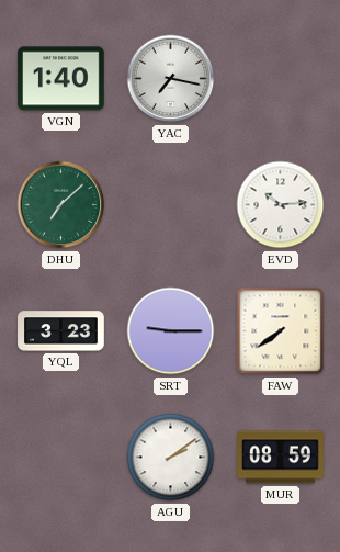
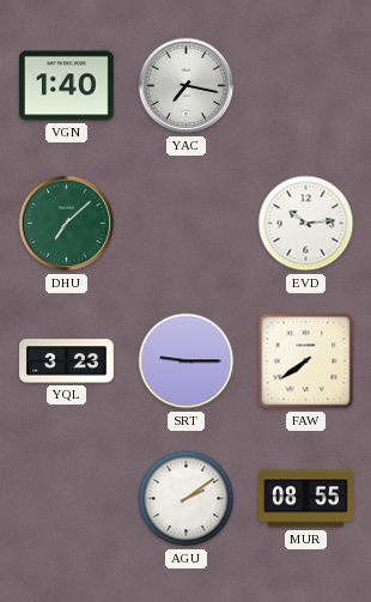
MUR: 08:59 -> 08:55 (306, 499)
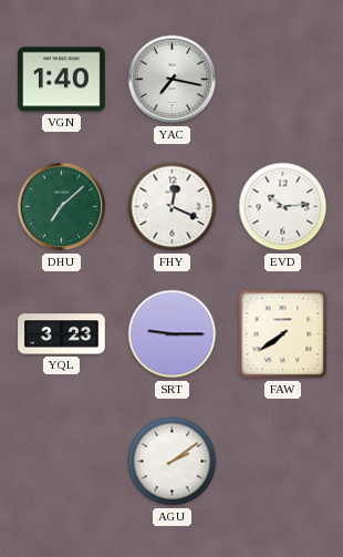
FHY: none -> 12:19 (173, 207)
MUR: 08:55 -> none (306, 499)
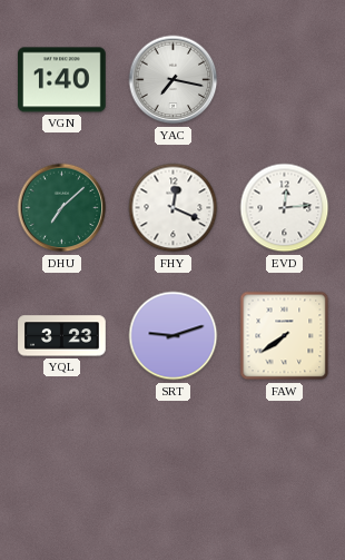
EVD: 10:14 -> 12:14 (285, 208)
SRT: 9:15 -> 9:12 (174, 336)
AGU: 2:09 -> none (173, 462)
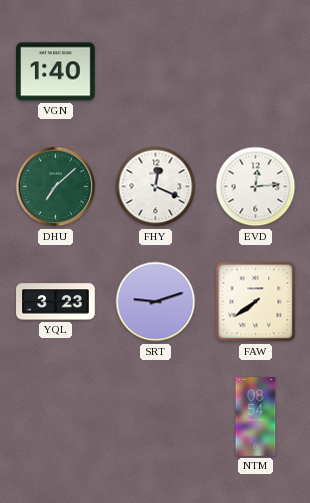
YAC: 7:17 -> none (174, 80)
NTM: none -> 08:54 (256, 417)
